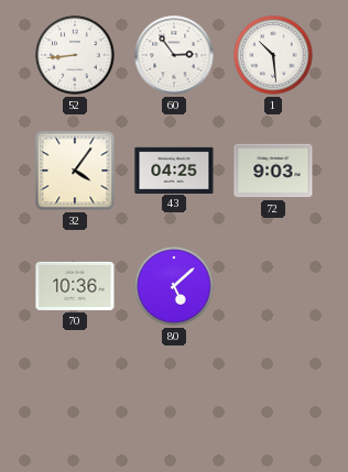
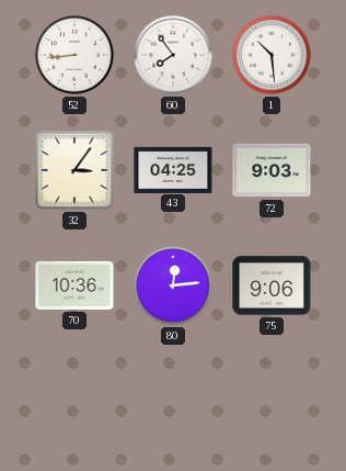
60: 2:54 -> 7:54 (173, 55)
32: 4:06 -> 3:06 (74, 170)
80: 5:08 -> 12:14 (173, 285)
75: none -> 9:06 (272, 285)
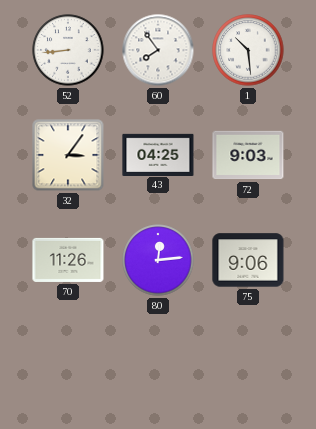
70: 10:36 -> 11:26 (68, 260)
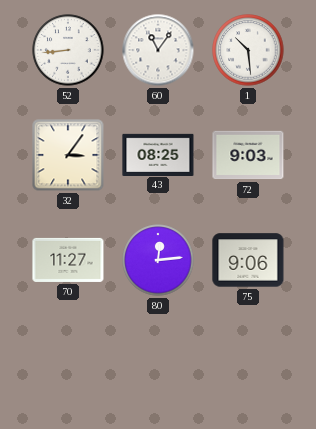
60: 7:54 -> 11:06 (158, 50)
43: 04:25 -> 08:25 (158, 154)
70: 11:26 -> 11:27 (68, 260)
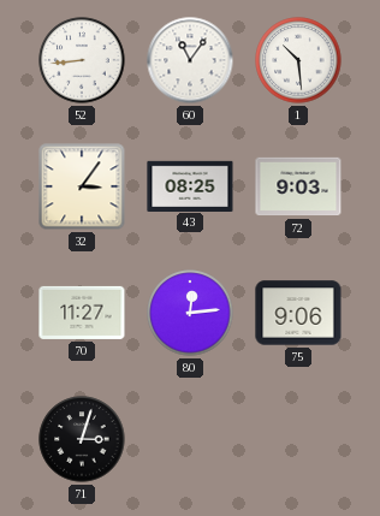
71: none -> 3:03 (82, 439)
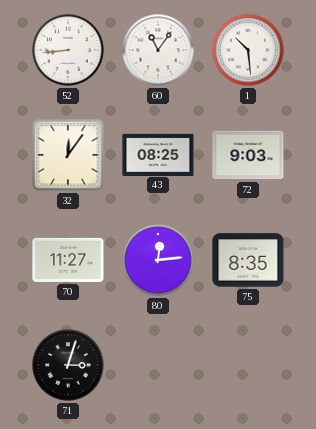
32: 3:06 -> 12:06 (68, 155)
75: 9:06 -> 8:35 (248, 260)
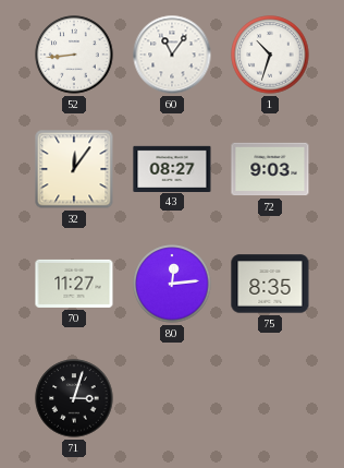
1: 10:29 -> 10:33 (270, 55)
43: 08:25 -> 08:27 (172, 168)
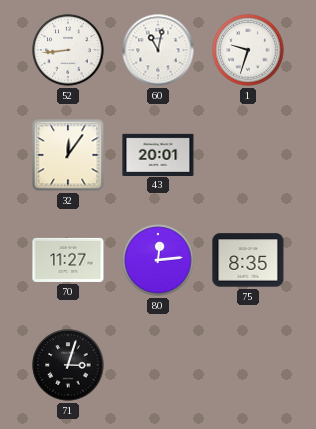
60: 11:06 -> 11:02 (158, 50)
1: 10:33 -> 9:33 (248, 50)
43: 08:27 -> 20:01 (158, 154)
72: 9:03 -> none (270, 169)
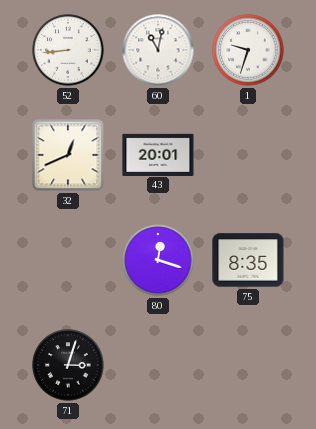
32: 12:06 -> 12:41 (68, 155)
70: 11:27 -> none (68, 260)
80: 12:14 -> 12:18 (158, 260)
